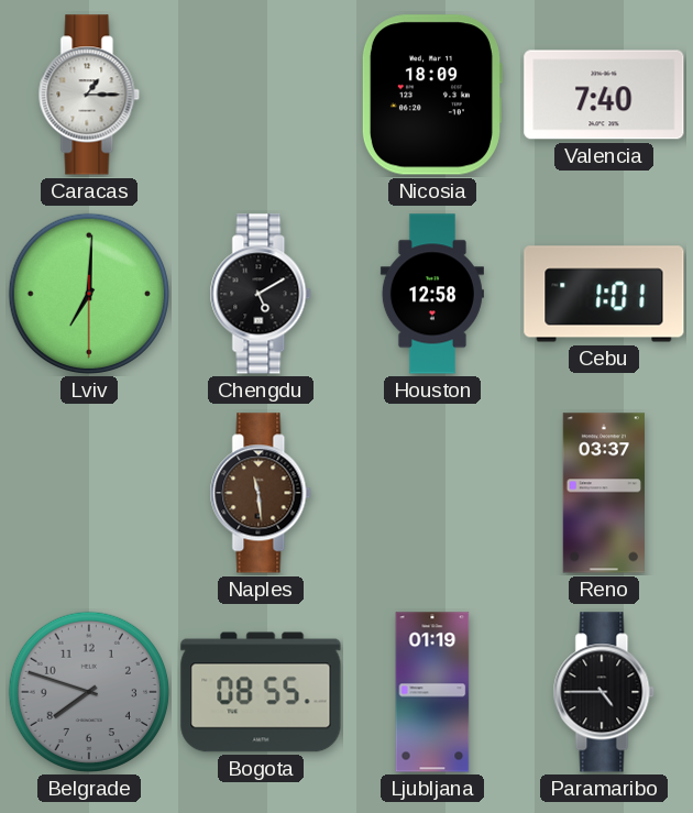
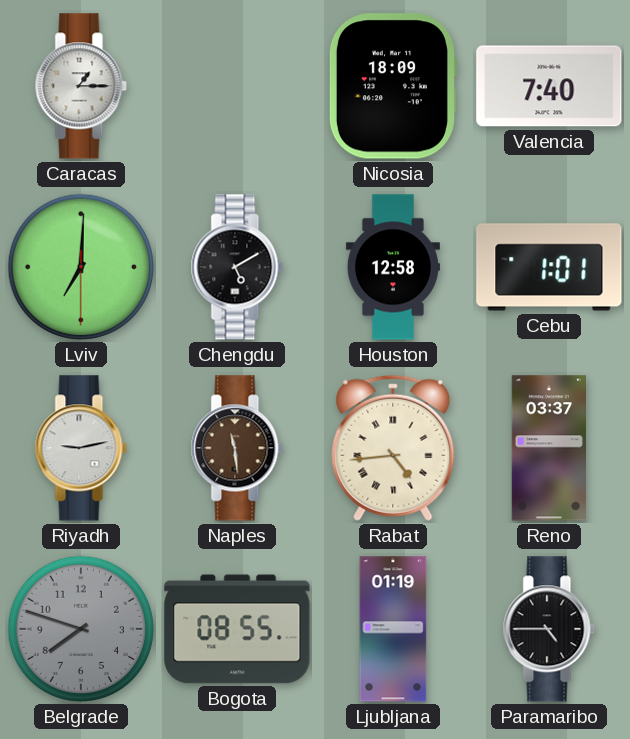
Riyadh: none -> 9:13 (81, 448)
Rabat: none -> 4:44 (393, 448)
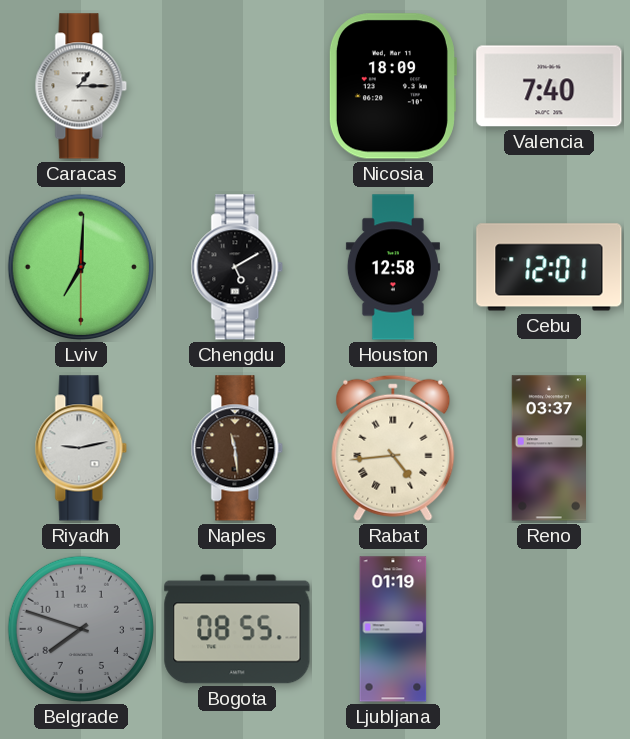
Cebu: 1:01 -> 12:01 (549, 267)
Paramaribo: 4:45 -> none (549, 629)
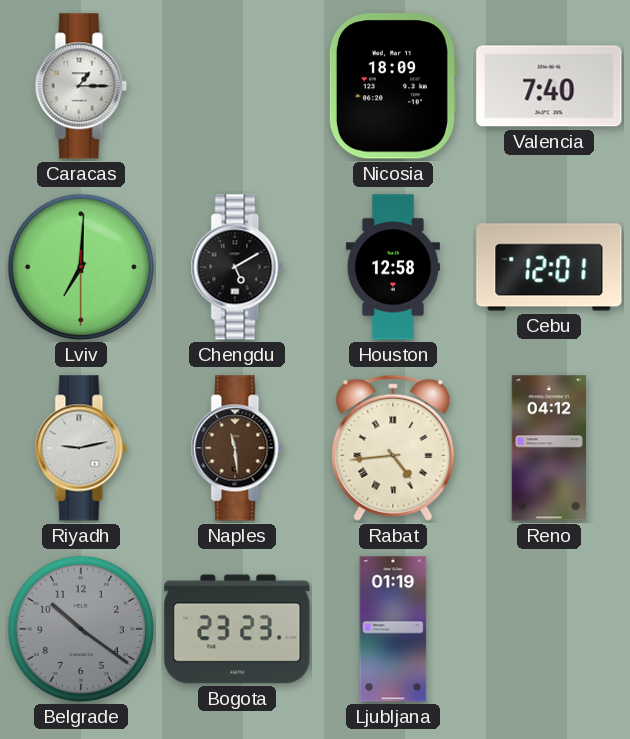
Reno: 03:37 -> 04:12 (548, 448)
Belgrade: 7:48 -> 10:21 (81, 629)
Bogota: 08:55 -> 23:23 (237, 629)
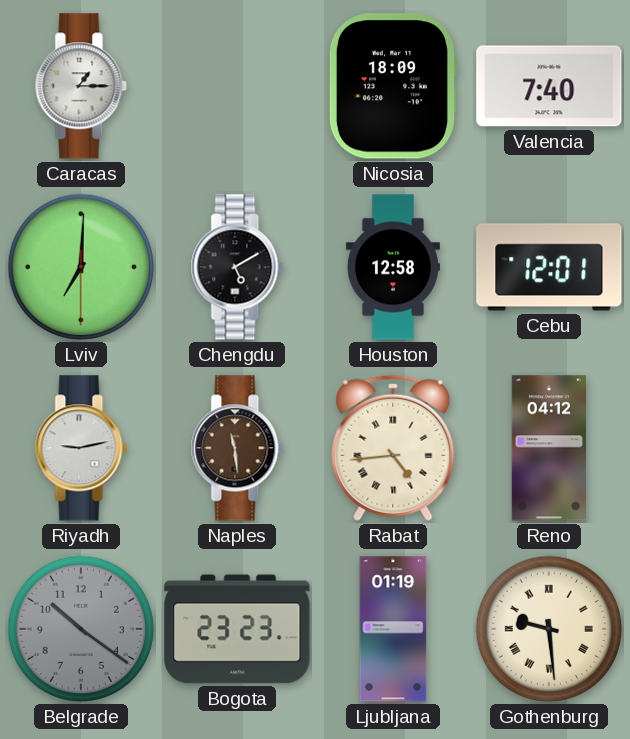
Gothenburg: none -> 9:29 (549, 629)
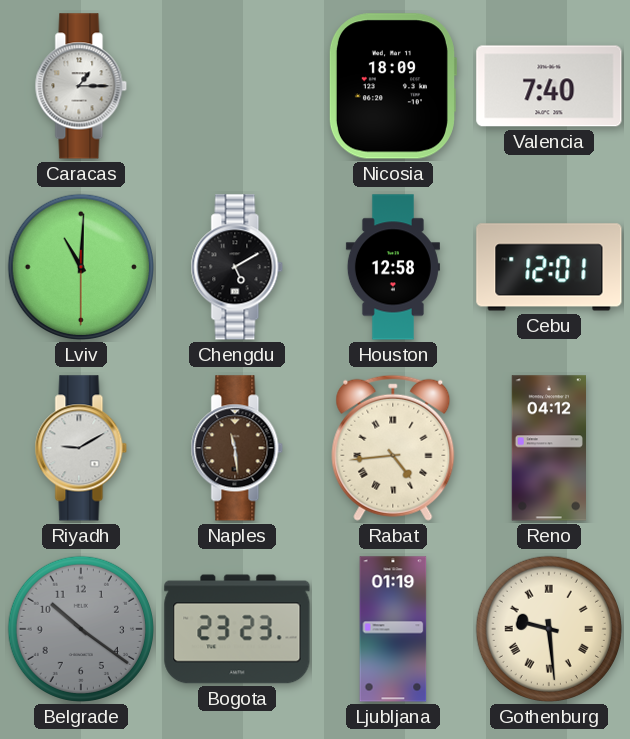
Lviv: 7:00 -> 11:00 (81, 267)
Riyadh: 9:13 -> 9:10 (81, 448)
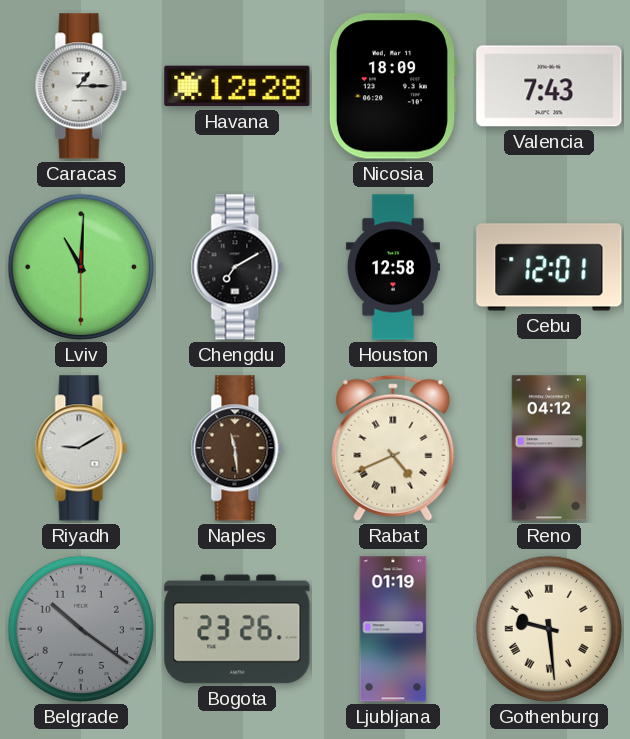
Havana: none -> 12:28 (237, 86)
Valencia: 7:40 -> 7:43 (549, 86)
Chengdu: 5:10 -> 7:10 (237, 267)
Rabat: 4:44 -> 4:41 (393, 448)
Bogota: 23:23 -> 23:26 (237, 629)
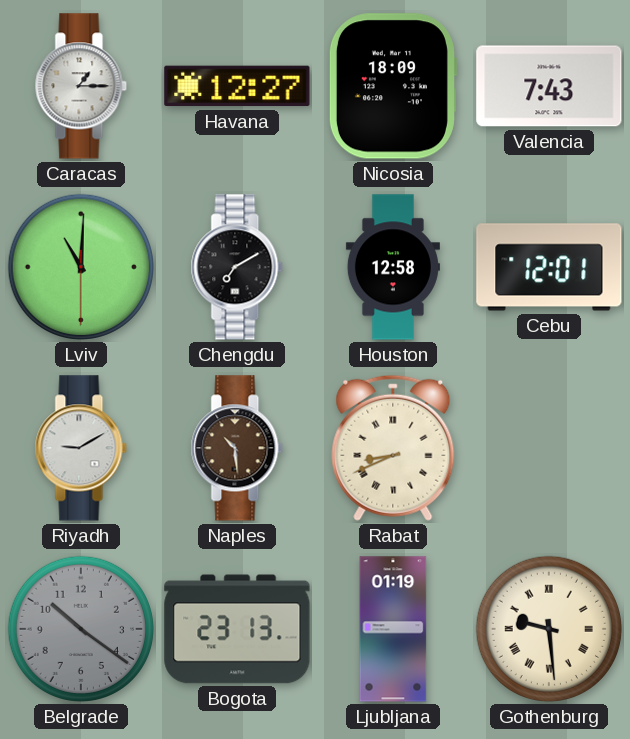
Havana: 12:28 -> 12:27 (237, 86)
Naples: 11:29 -> 10:29 (237, 448)
Rabat: 4:41 -> 8:41 (393, 448)
Reno: 04:12 -> none (548, 448)
Bogota: 23:26 -> 23:13 (237, 629)
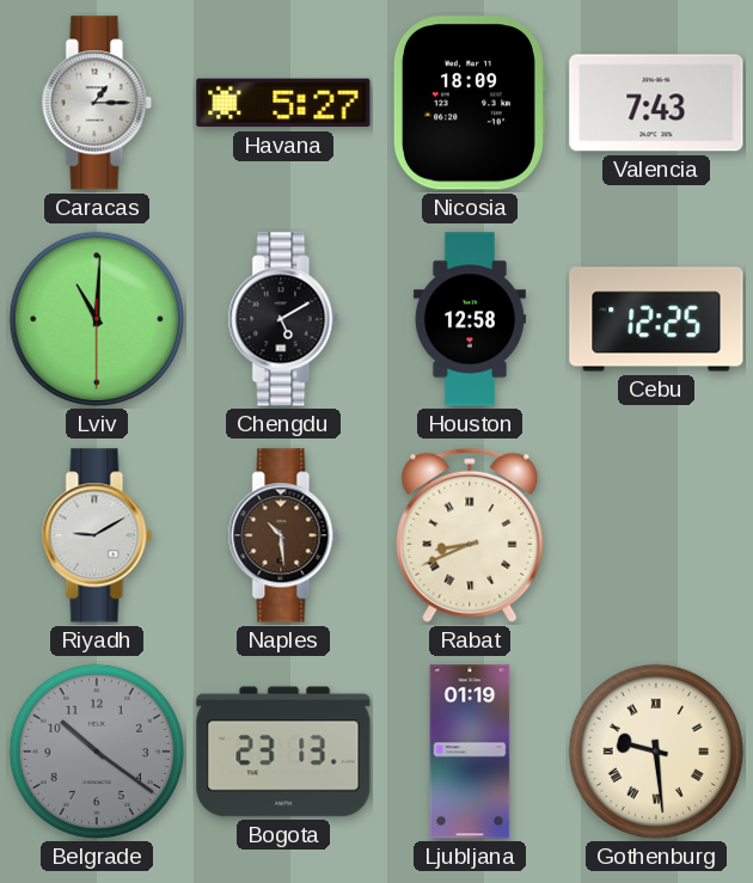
Havana: 12:27 -> 5:27 (283, 103)
Chengdu: 7:10 -> 5:10 (283, 319)
Cebu: 12:01 -> 12:25 (656, 319)
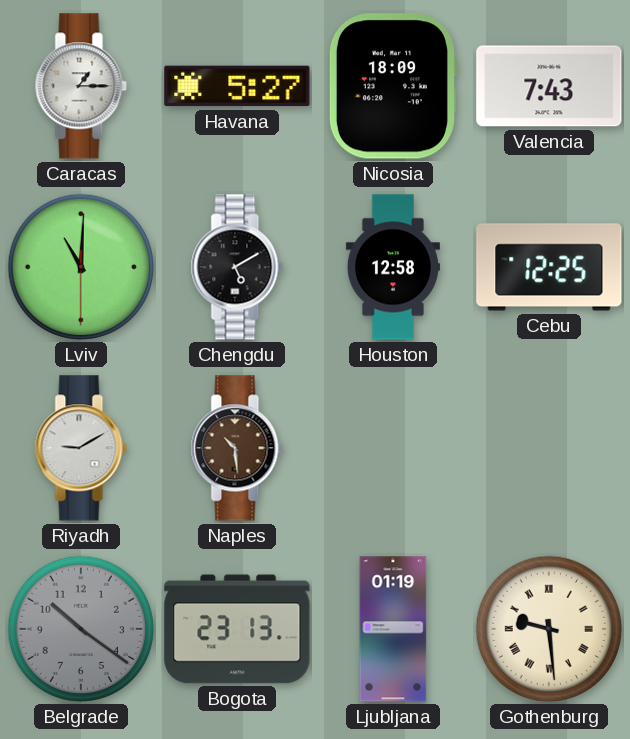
Rabat: 8:41 -> none (470, 535)
